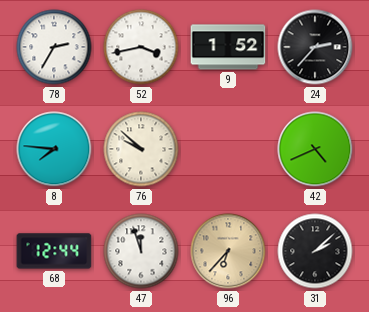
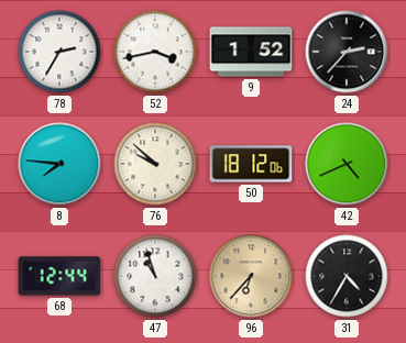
50: none -> 18:12 (251, 164)
47: 11:57 -> 10:57 (155, 276)
31: 2:08 -> 4:35 (347, 276)
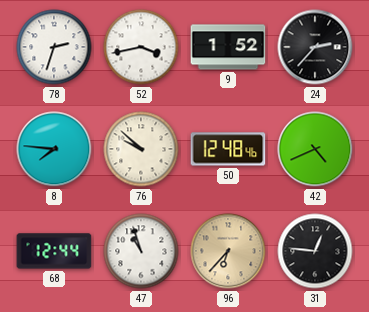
78: 2:35 -> 2:33 (54, 47)
50: 18:12 -> 12:48 (228, 149)
31: 4:35 -> 12:46 (315, 251)
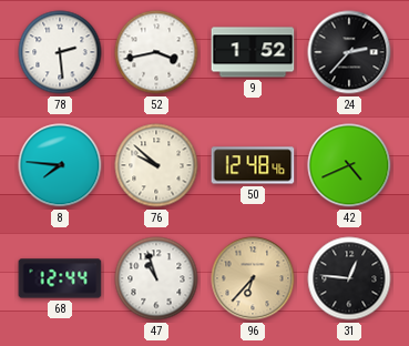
78: 2:33 -> 2:29 (60, 52)
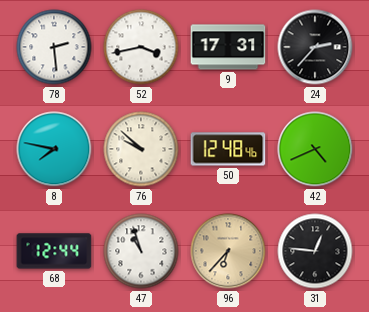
9: 1:52 -> 17:31 (228, 47)
8: 7:46 -> 7:47 (54, 149)
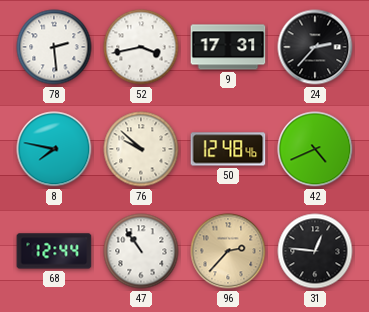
47: 10:57 -> 10:54 (141, 251)
96: 6:37 -> 2:37 (228, 251)
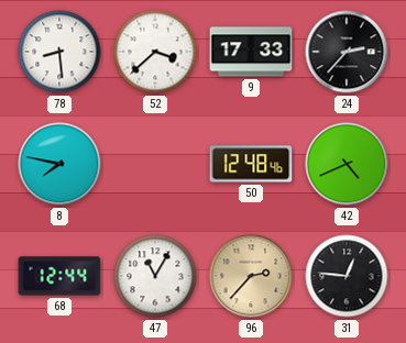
78: 2:29 -> 8:29 (59, 52)
52: 3:43 -> 3:38 (155, 52)
9: 17:31 -> 17:33 (251, 52)
76: 9:52 -> none (141, 149)
47: 10:54 -> 11:05 (155, 276)
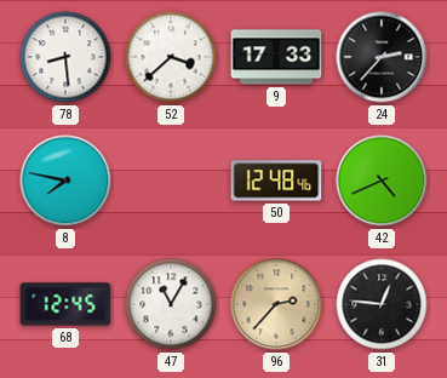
68: 12:44 -> 12:45 (65, 304)
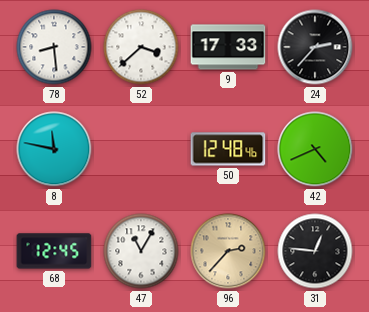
8: 7:47 -> 11:47 (54, 149)
